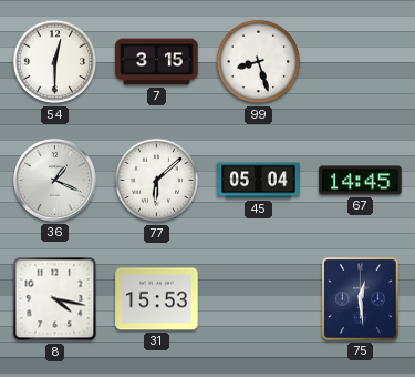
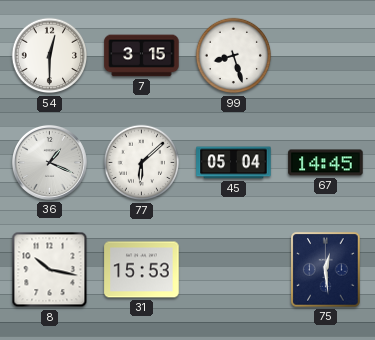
8: 4:17 -> 10:17 (50, 270)
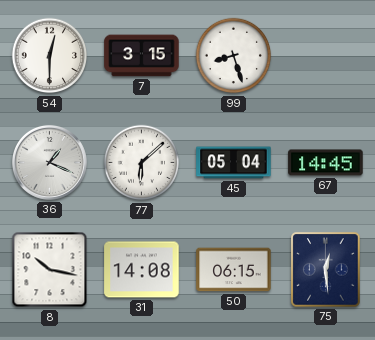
31: 15:53 -> 14:08 (142, 270)
50: none -> 06:15 (234, 270)
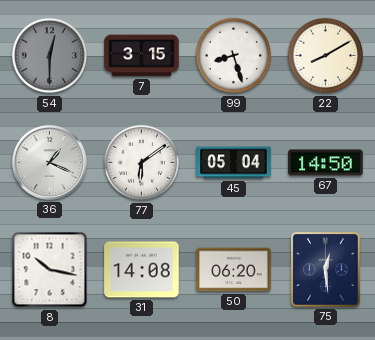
54 dial: white -> grey (50, 56)
22: none -> 8:10 (326, 56)
77: 6:08 -> 6:09 (142, 163)
67: 14:45 -> 14:50 (326, 163)
50: 06:15 -> 06:20 (234, 270)
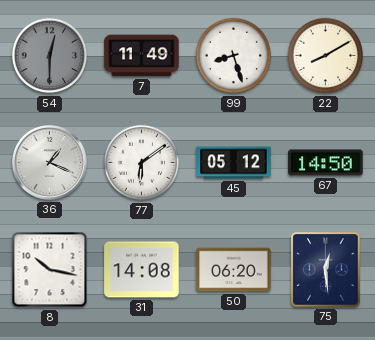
7: 3:15 -> 11:49 (142, 56)
45: 05:04 -> 05:12 (234, 163)
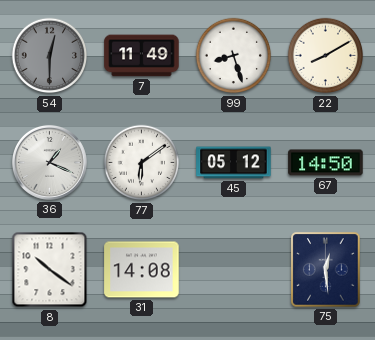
8: 10:17 -> 10:21 (50, 270)
50: 06:20 -> none (234, 270)
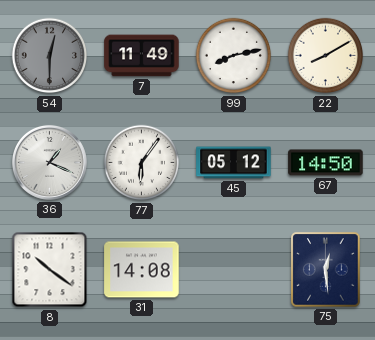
99: 8:27 -> 8:13 (234, 56)
77: 6:09 -> 6:06 (142, 163)
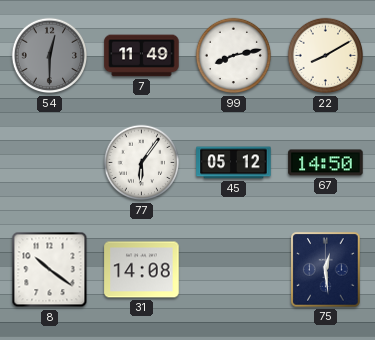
36: 1:19 -> none (49, 162)
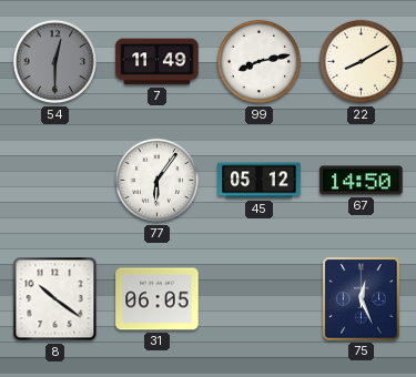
31: 14:08 -> 06:05 (158, 299)
75: 12:29 -> 12:26 (362, 299)
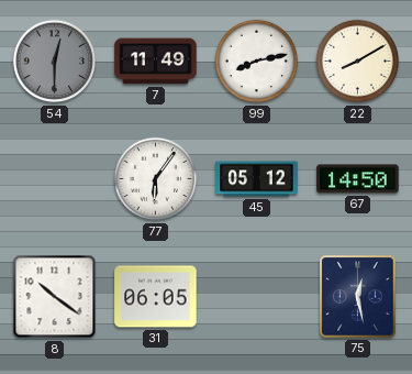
75: 12:26 -> 12:28 (358, 297)
